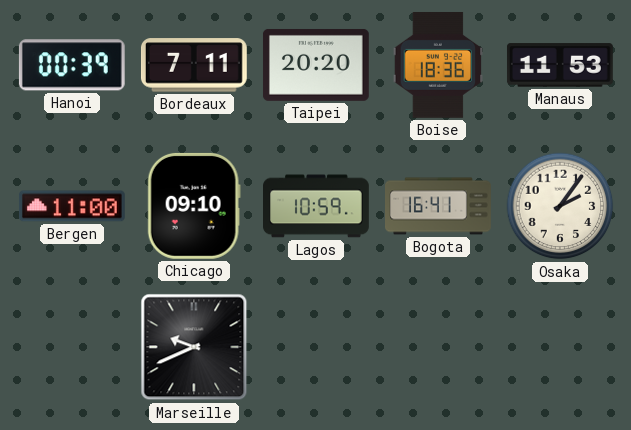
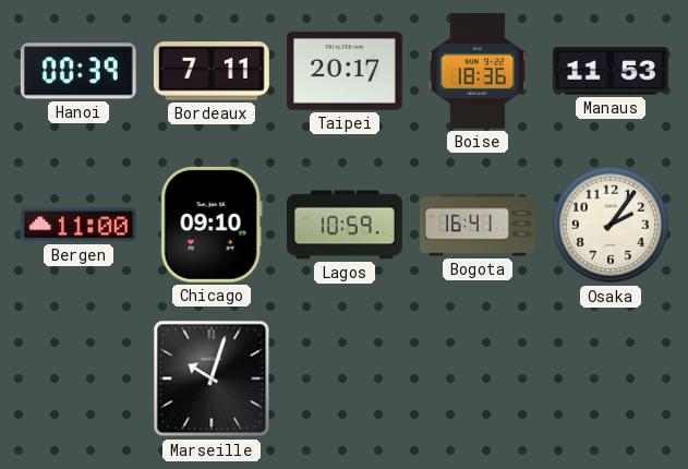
Taipei: 20:20 -> 20:17 (345, 71)
Marseille: 9:41 -> 10:03 (212, 378)
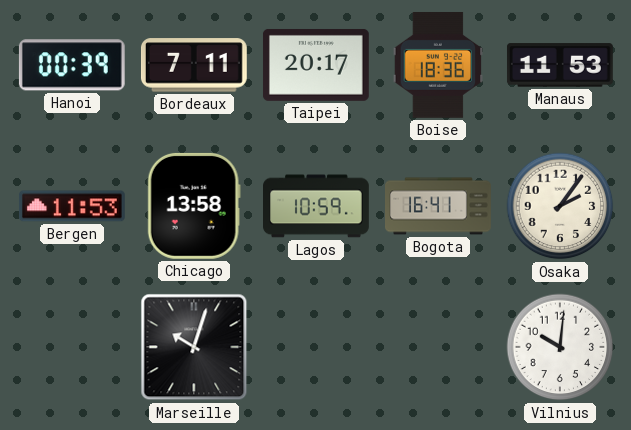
Bergen: 11:00 -> 11:53 (72, 206)
Chicago: 09:10 -> 13:58 (194, 206)
Vilnius: none -> 10:01 (560, 347)
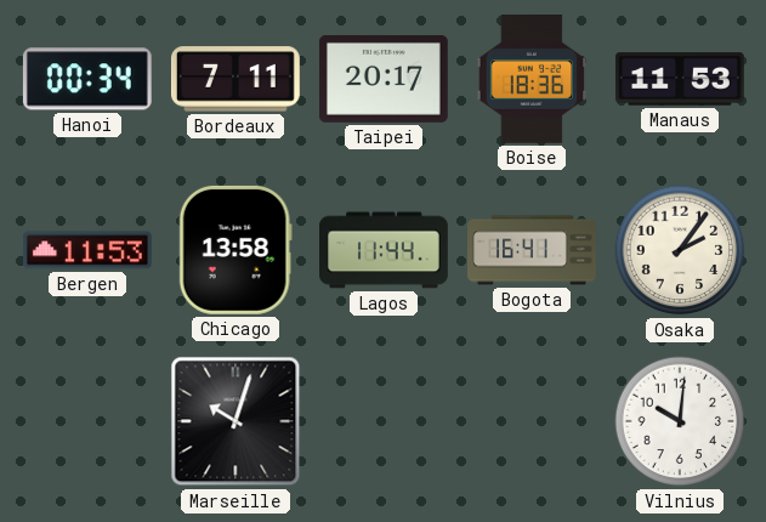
Hanoi: 00:39 -> 00:34 (87, 79)
Lagos: 10:59 -> 11:44 (385, 250)
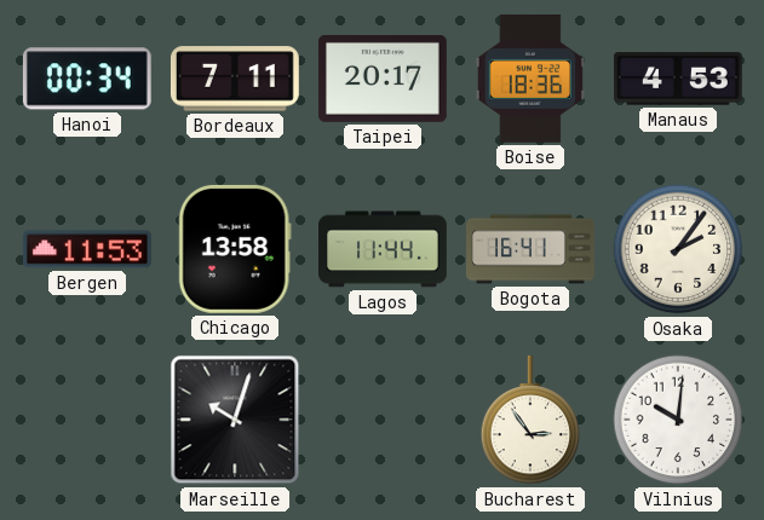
Manaus: 11:53 -> 4:53 (678, 79)
Bucharest: none -> 2:54 (530, 420)
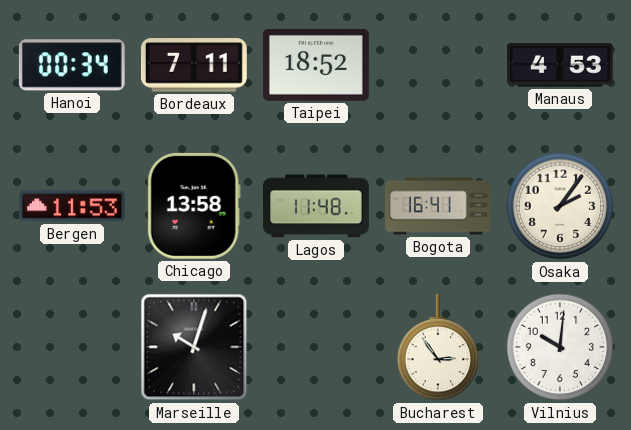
Taipei: 20:17 -> 18:52 (316, 65)
Boise: 18:36 -> none (530, 79)
Lagos: 11:44 -> 11:48 (317, 206)
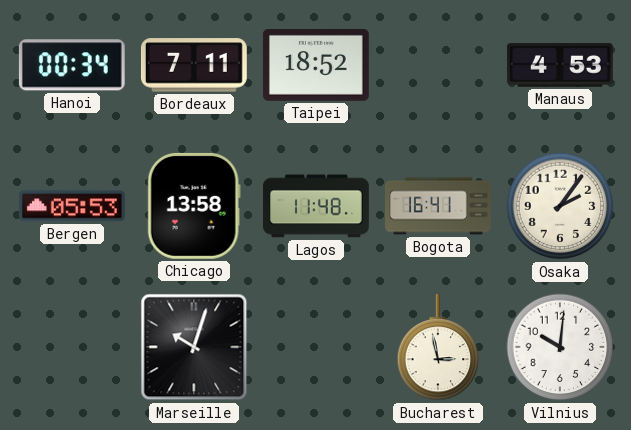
Bergen: 11:53 -> 05:53 (72, 206)
Bucharest: 2:54 -> 2:58 (438, 347)
